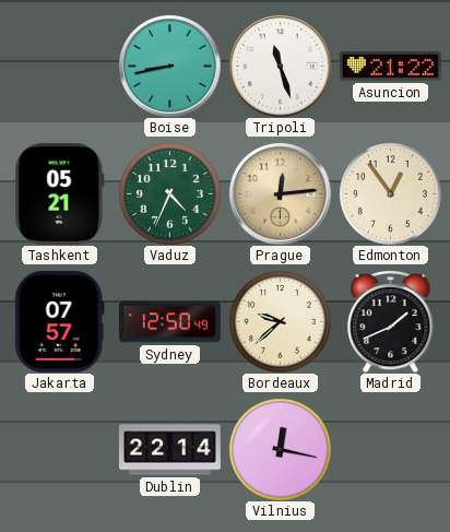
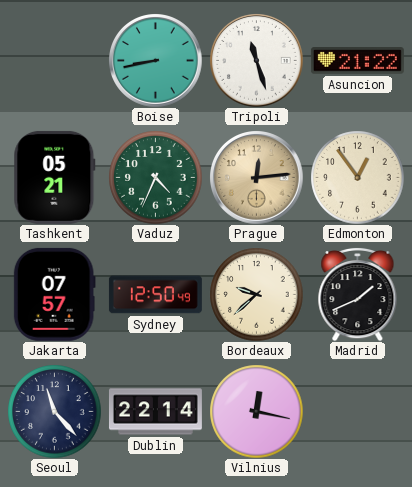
Seoul: none -> 11:23 (54, 411)
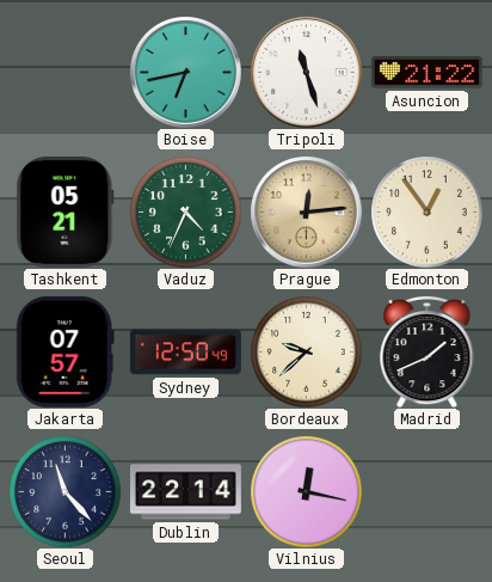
Boise: 8:43 -> 6:43 (185, 72)
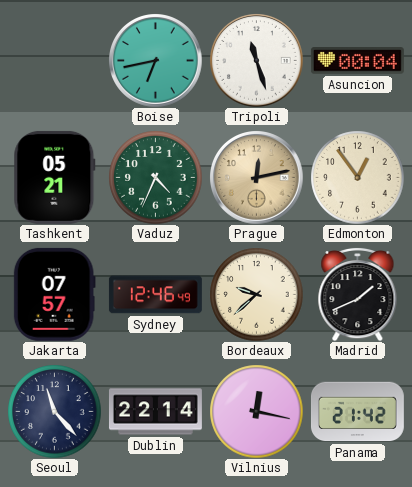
Asuncion: 21:22 -> 00:04 (357, 61)
Prague: 12:14 -> 12:13 (256, 177)
Sydney: 12:50 -> 12:46 (155, 295)
Panama: none -> 21:42 (357, 412)
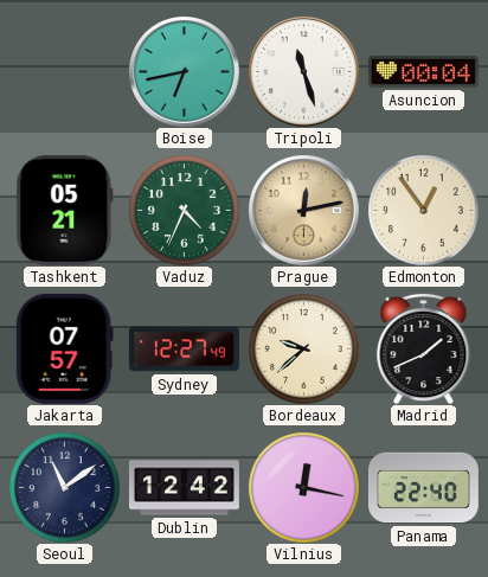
Sydney: 12:46 -> 12:27 (184, 350)
Seoul: 11:23 -> 11:09 (64, 487)
Dublin: 22:14 -> 12:42 (184, 488)
Panama: 21:42 -> 22:40 (423, 488)
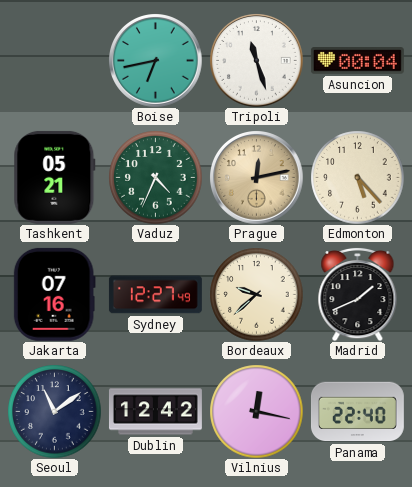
Edmonton: 12:54 -> 5:23 (357, 177)
Jakarta: 07:57 -> 07:16 (54, 294)
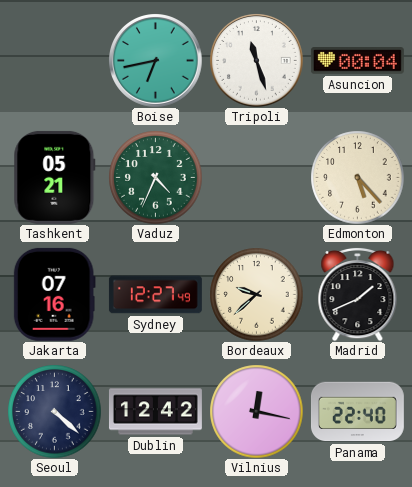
Prague: 12:13 -> none (256, 177)
Seoul: 11:09 -> 4:22 (54, 411)
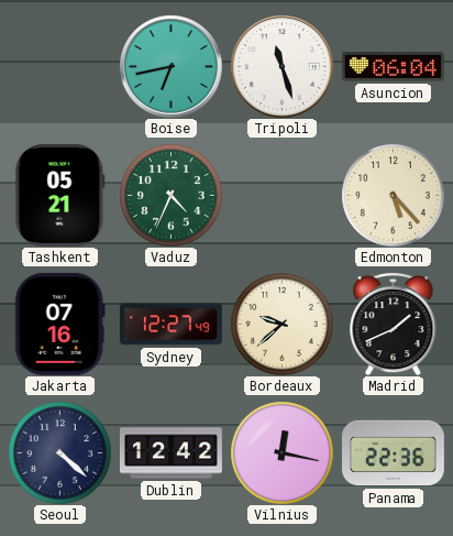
Asuncion: 00:04 -> 06:04 (393, 67)
Panama: 22:40 -> 22:36 (393, 453)
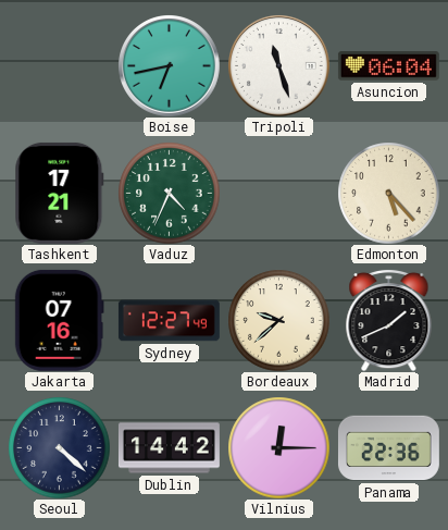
Tashkent: 05:21 -> 17:21 (60, 193)
Dublin: 12:42 -> 14:42 (169, 448)
Vilnius: 12:17 -> 12:15 (278, 447)
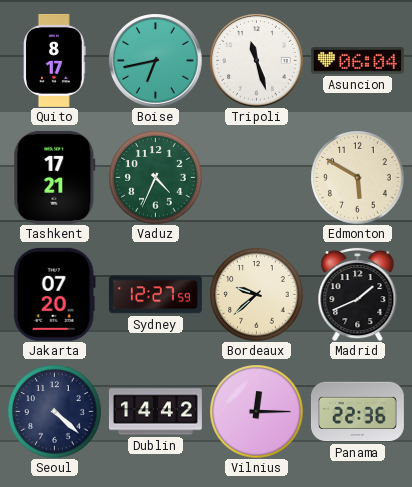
Quito: none -> 8:17 (55, 60)
Edmonton: 5:23 -> 5:50 (357, 177)
Jakarta: 07:16 -> 07:20 (54, 294)
Sydney: 12:27:49 -> 12:27:59 (155, 295)
